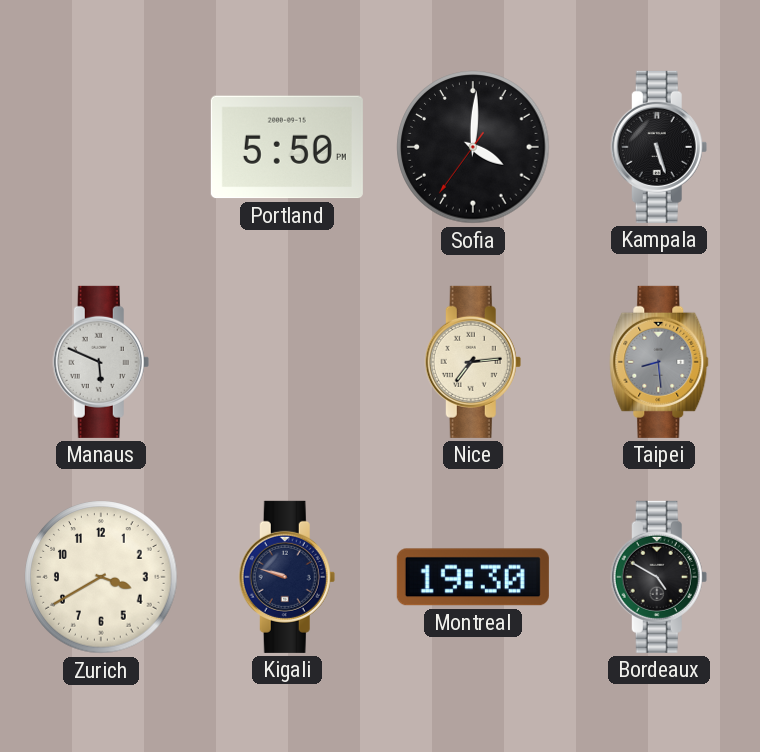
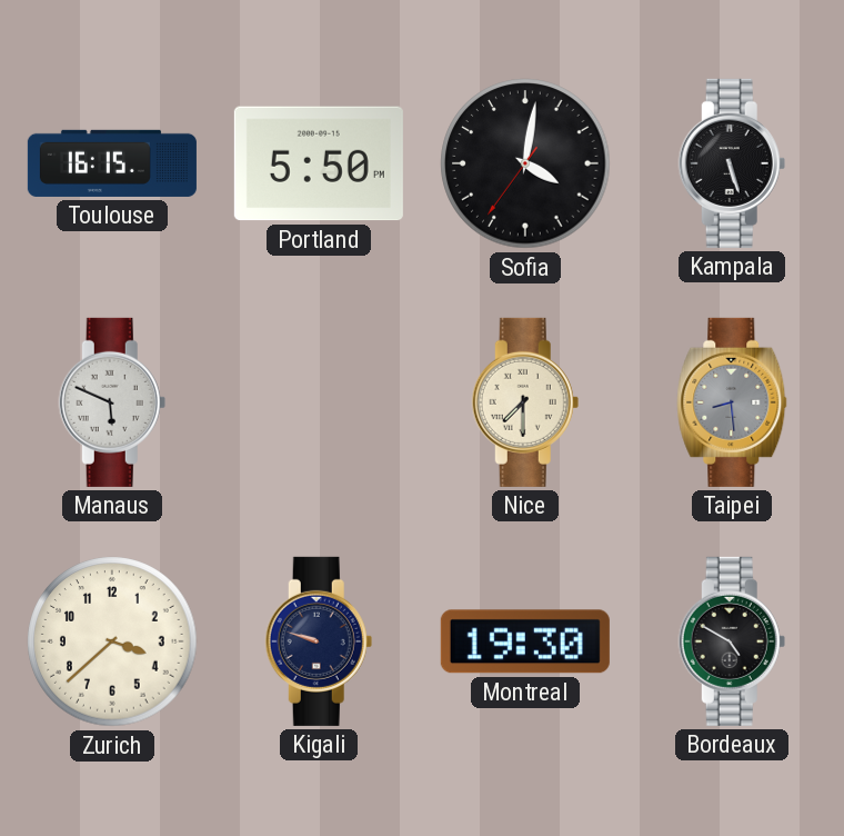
Toulouse: none -> 16:15 (112, 163)
Sofia: 4:00 -> 4:01 (525, 163)
Nice: 7:14 -> 7:30 (525, 402)
Zurich: 3:40 -> 3:38 (112, 641)
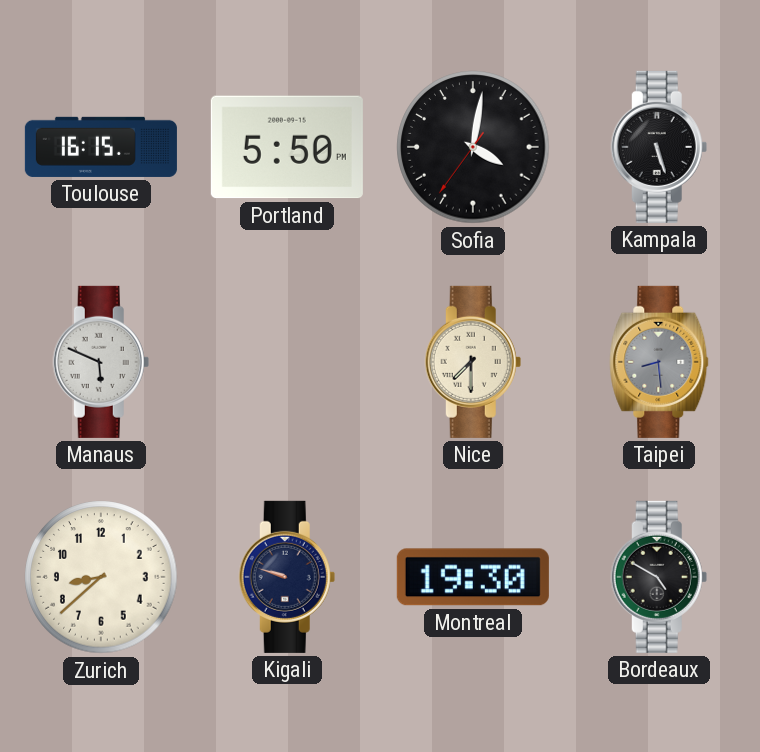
Zurich: 3:38 -> 8:38 (101, 577)
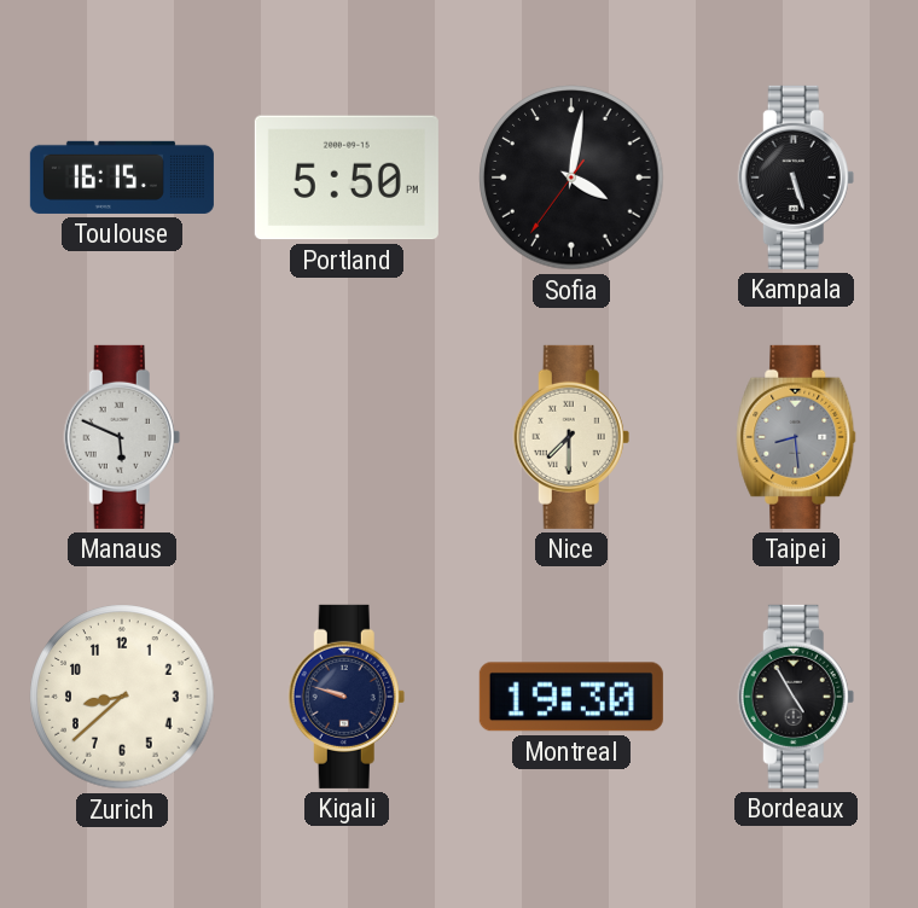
Bordeaux: 4:50 -> 4:55 (796, 697)
